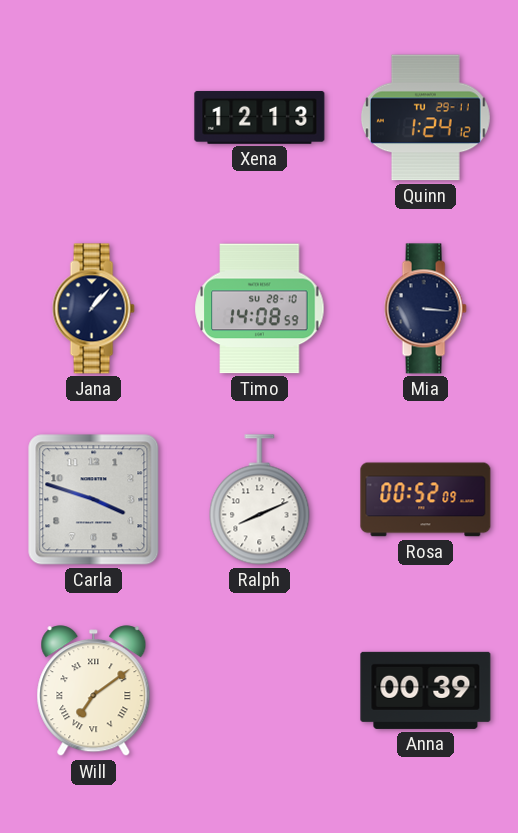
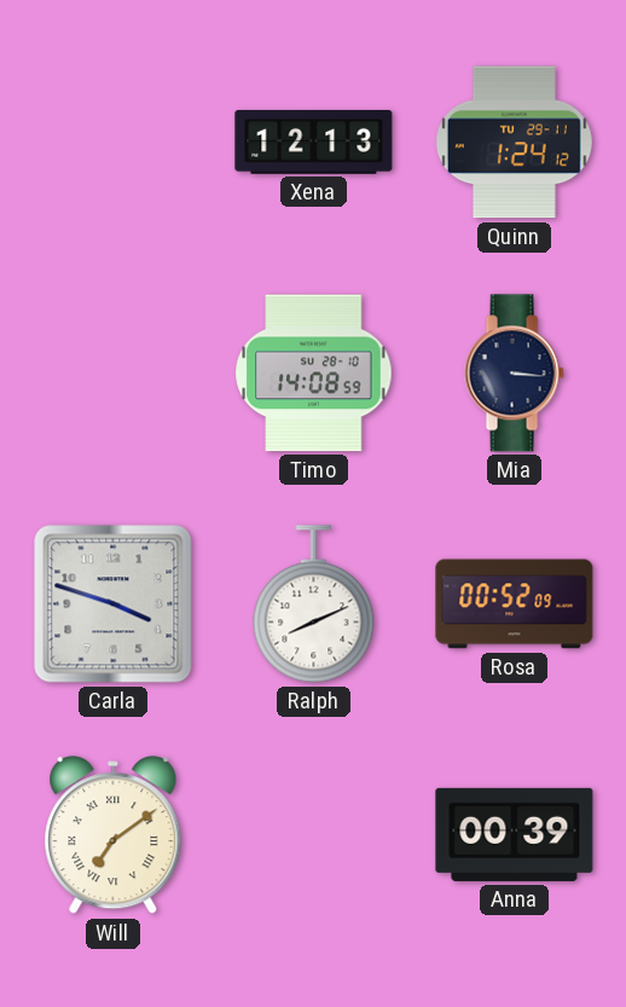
Jana: 1:07 -> none (93, 309)
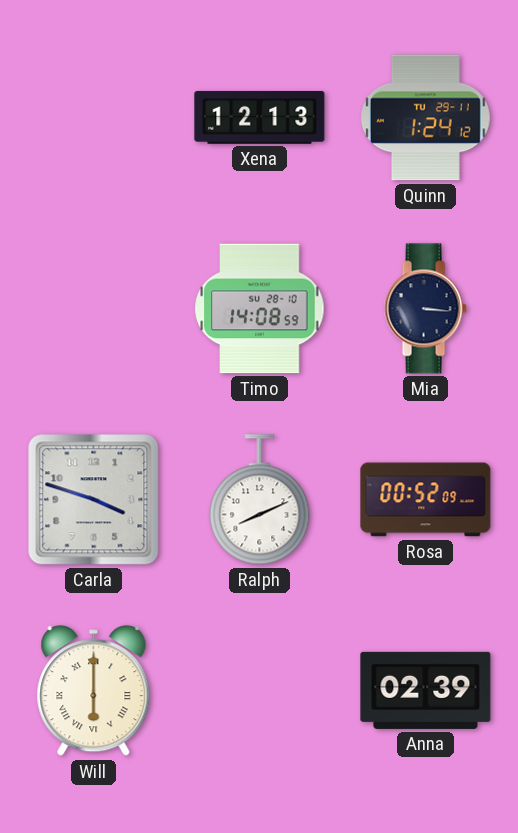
Will: 7:09 -> 6:00 (94, 691)
Anna: 00:39 -> 02:39 (426, 690)
